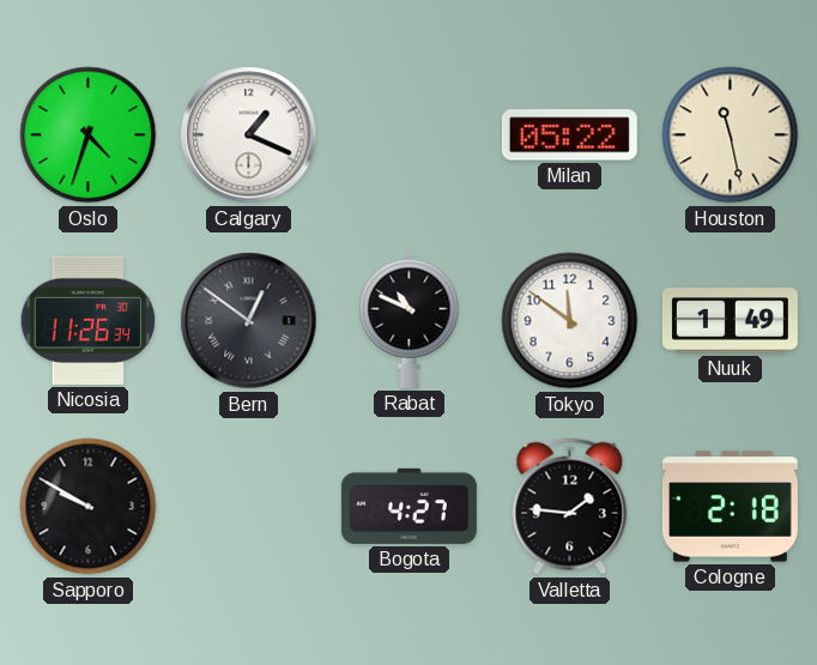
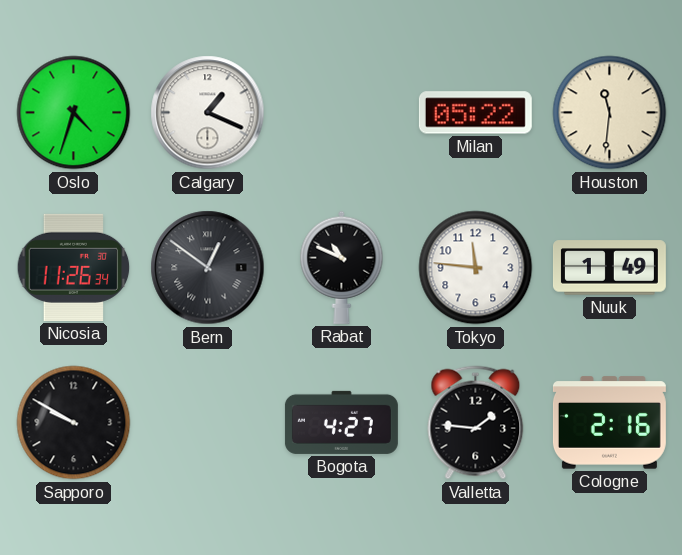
Houston: 11:28 -> 11:31 (610, 113)
Tokyo: 11:51 -> 11:46 (476, 268)
Cologne: 2:18 -> 2:16 (609, 423)
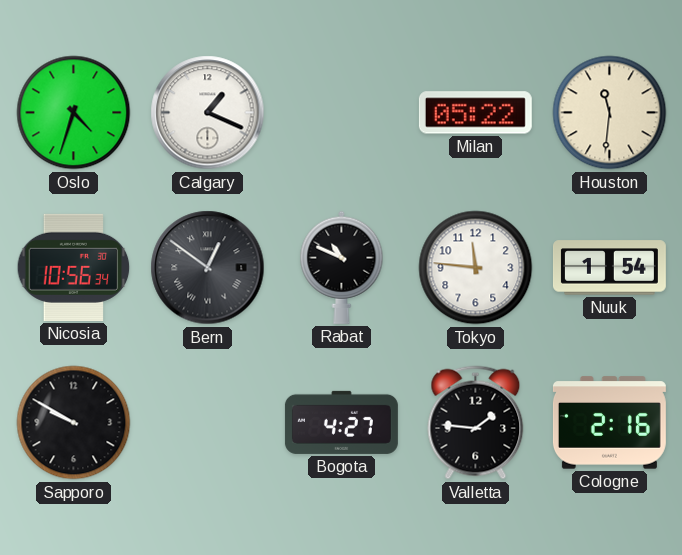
Nicosia: 11:26 -> 10:56 (74, 267)
Nuuk: 1:49 -> 1:54 (609, 268)
